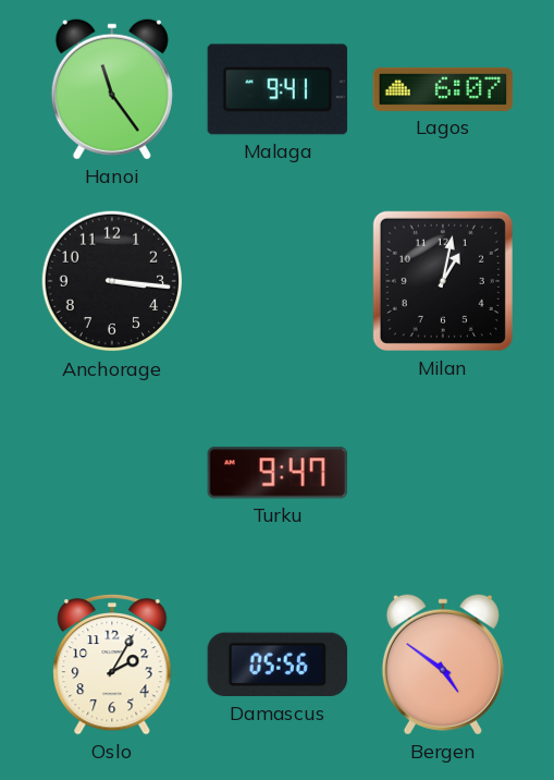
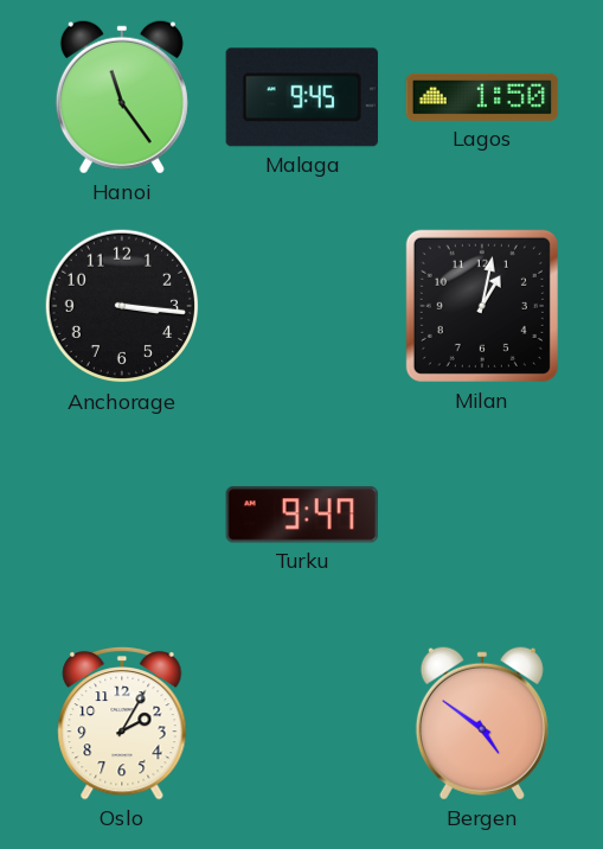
Malaga: 9:41 -> 9:45 (302, 97)
Lagos: 6:07 -> 1:50 (482, 97)
Damascus: 05:56 -> none (278, 665)
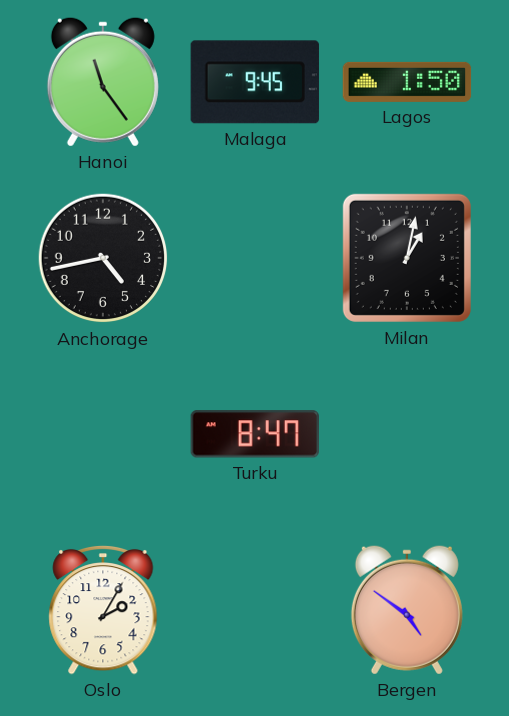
Anchorage: 3:16 -> 4:43 (103, 258)
Turku: 9:47 -> 8:47 (255, 434)
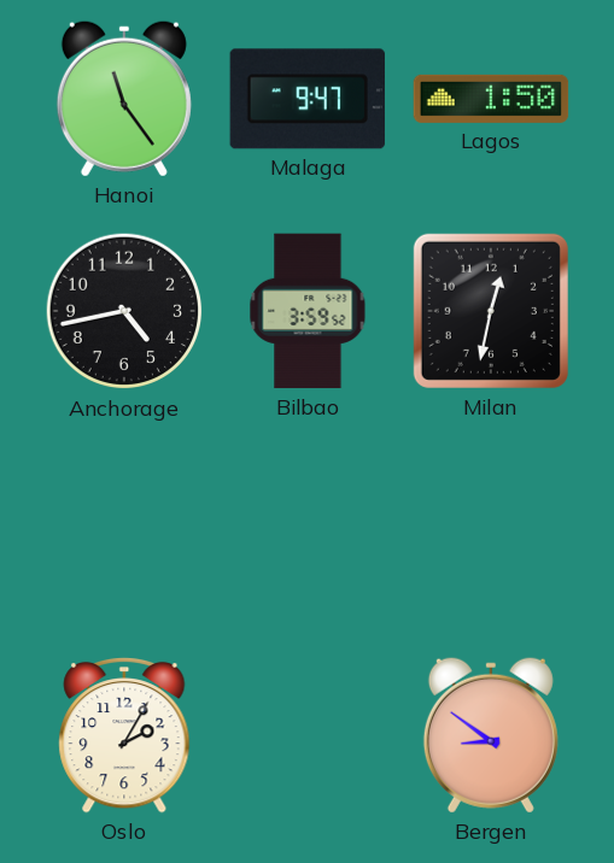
Malaga: 9:45 -> 9:47 (308, 99)
Bilbao: none -> 3:59 (308, 311)
Milan: 1:02 -> 12:32 (491, 311)
Turku: 8:47 -> none (255, 434)
Bergen: 4:51 -> 8:51 (491, 735)
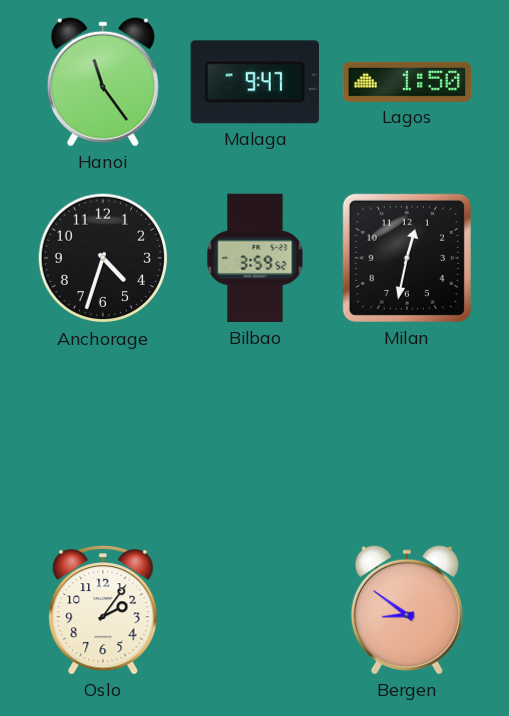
Anchorage: 4:43 -> 4:33 (103, 258)
Oslo: 2:05 -> 2:06 (103, 610)
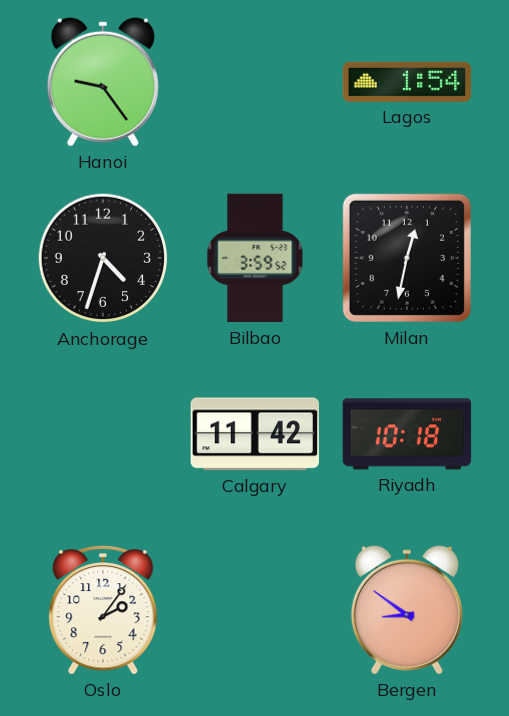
Hanoi: 11:24 -> 9:24 (103, 82)
Malaga: 9:47 -> none (255, 82)
Lagos: 1:50 -> 1:54 (407, 82)
Calgary: none -> 11:42 (254, 434)
Riyadh: none -> 10:18 (407, 434)
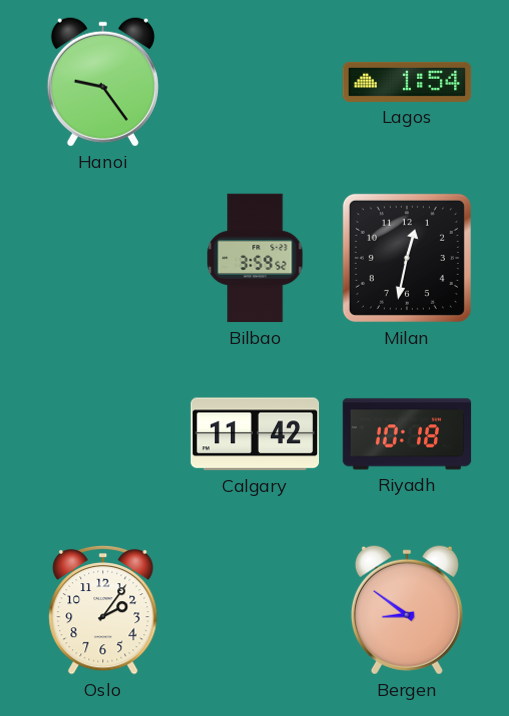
Anchorage: 4:33 -> none (103, 258)
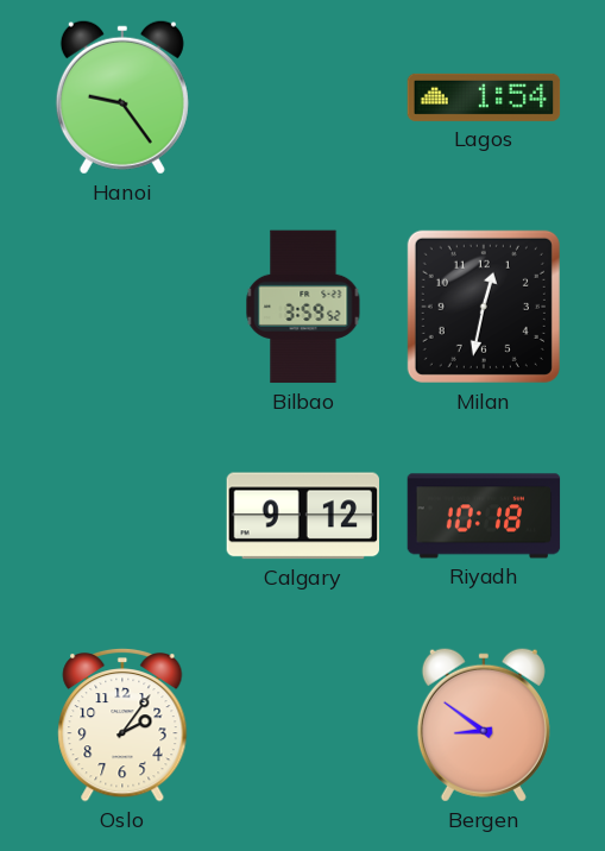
Calgary: 11:42 -> 9:12 (302, 516)
